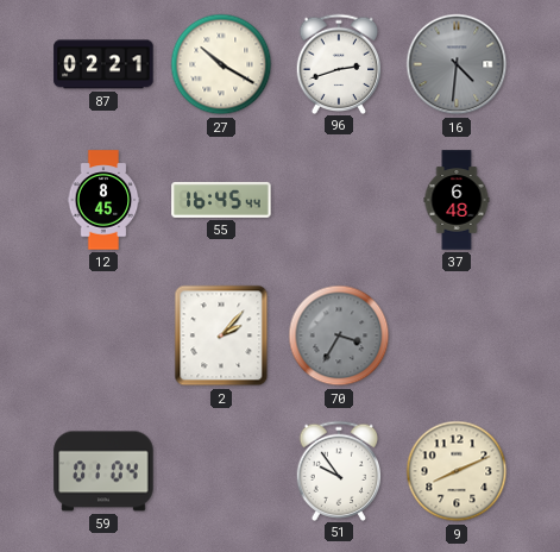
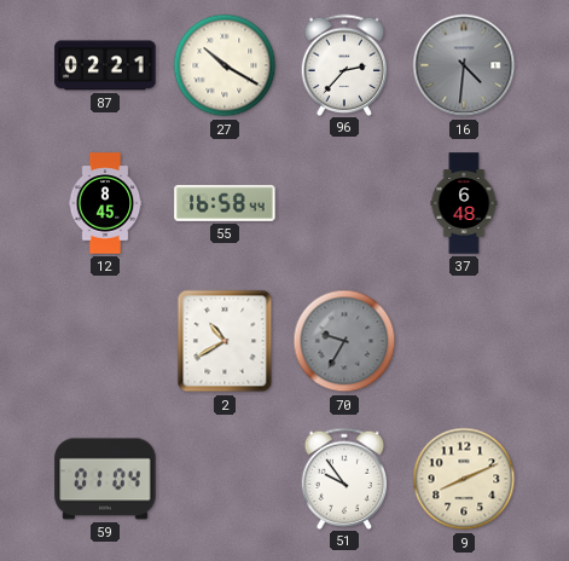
96: 2:42 -> 2:37 (344, 64)
55: 16:45 -> 16:58 (225, 203)
2: 2:07 -> 10:40 (225, 341)
70: 3:35 -> 9:35 (344, 341)
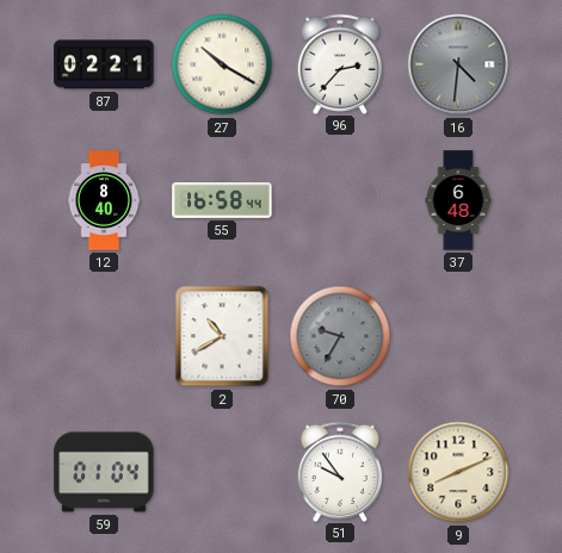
12: 8:45 -> 8:40 (104, 200)
